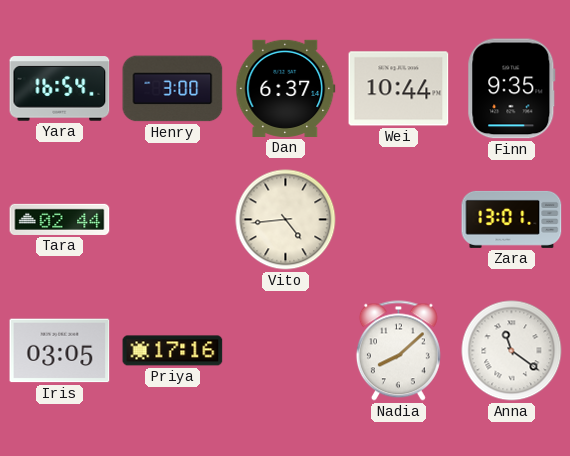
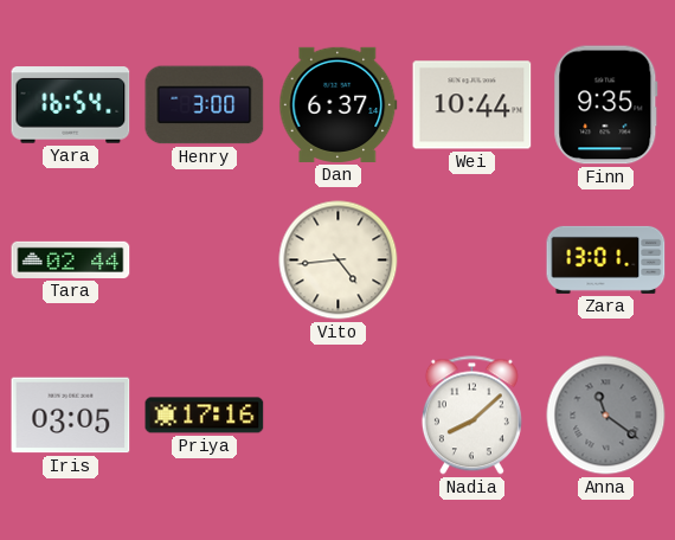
Anna dial: white -> grey (606, 416)
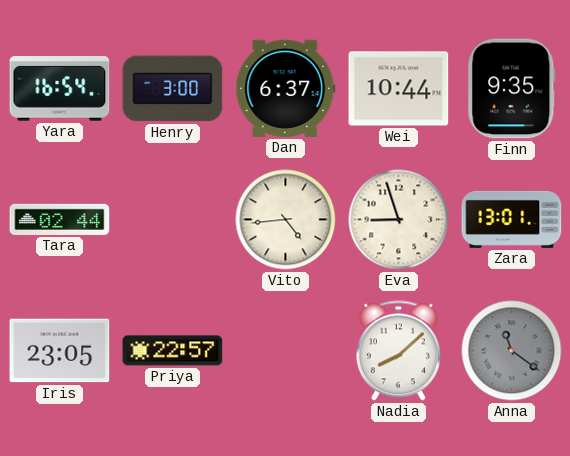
Eva: none -> 8:57 (399, 220)
Iris: 03:05 -> 23:05 (60, 351)
Priya: 17:16 -> 22:57 (173, 351)
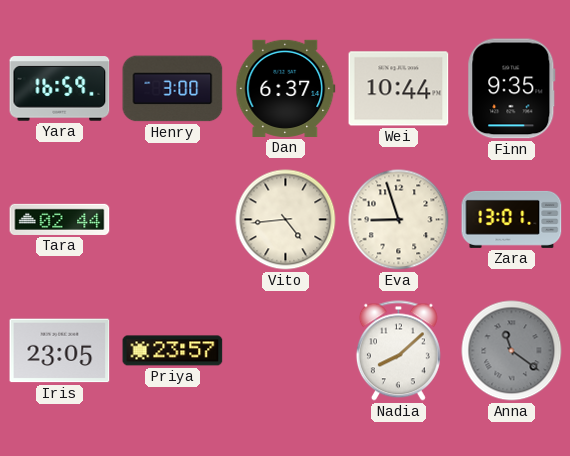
Yara: 16:54 -> 16:59 (60, 89)
Priya: 22:57 -> 23:57 (173, 351)
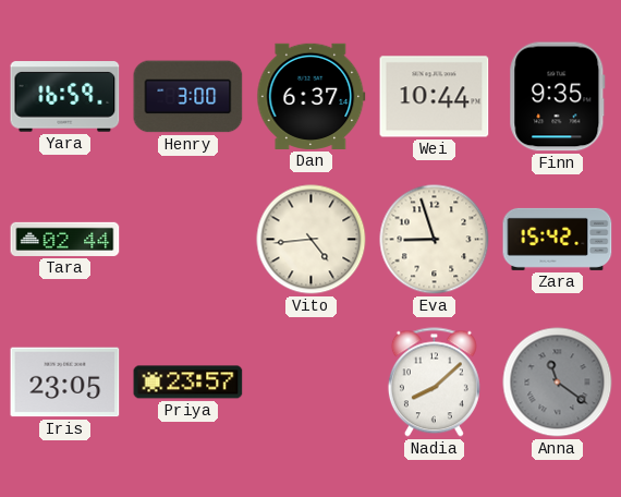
Zara: 13:01 -> 15:42 (558, 239)
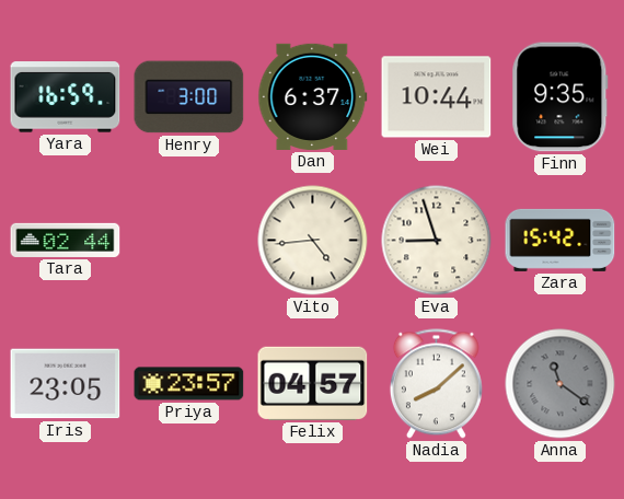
Felix: none -> 04:57 (313, 383)
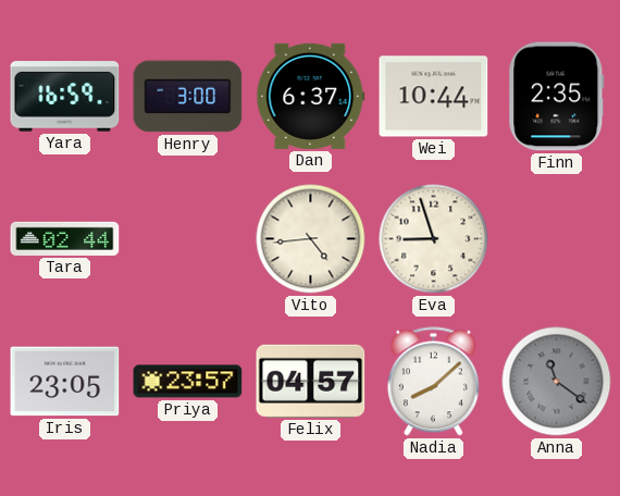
Finn: 9:35 -> 2:35 (557, 97)
Zara: 15:42 -> none (561, 240)
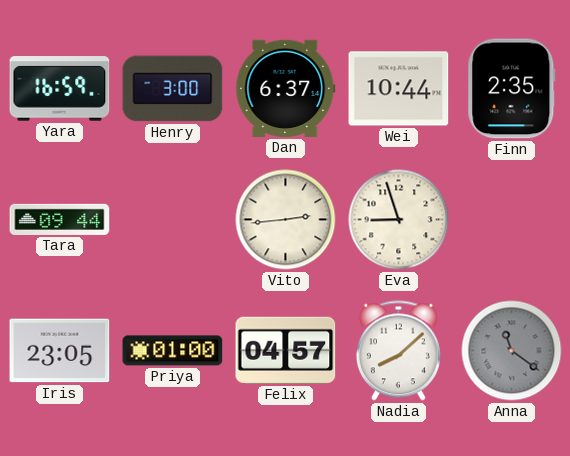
Tara: 02:44 -> 09:44 (60, 219)
Vito: 4:44 -> 2:44 (286, 220)
Priya: 23:57 -> 01:00 (173, 351)
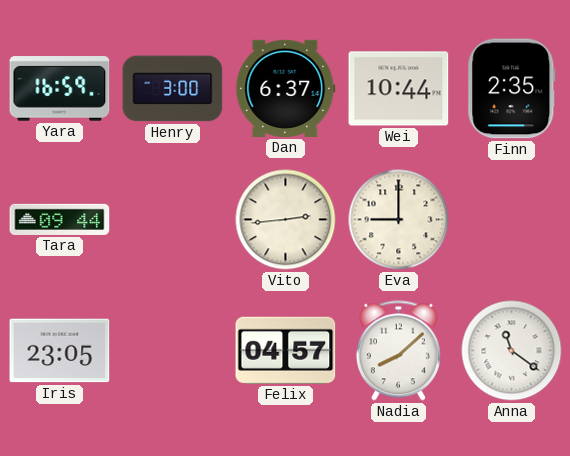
Eva: 8:57 -> 9:00 (399, 220)
Priya: 01:00 -> none (173, 351)
Anna dial: grey -> white (512, 351)
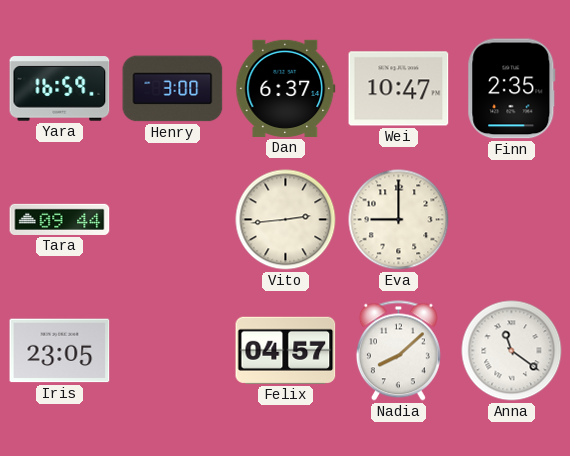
Wei: 10:44 -> 10:47 (399, 89)
